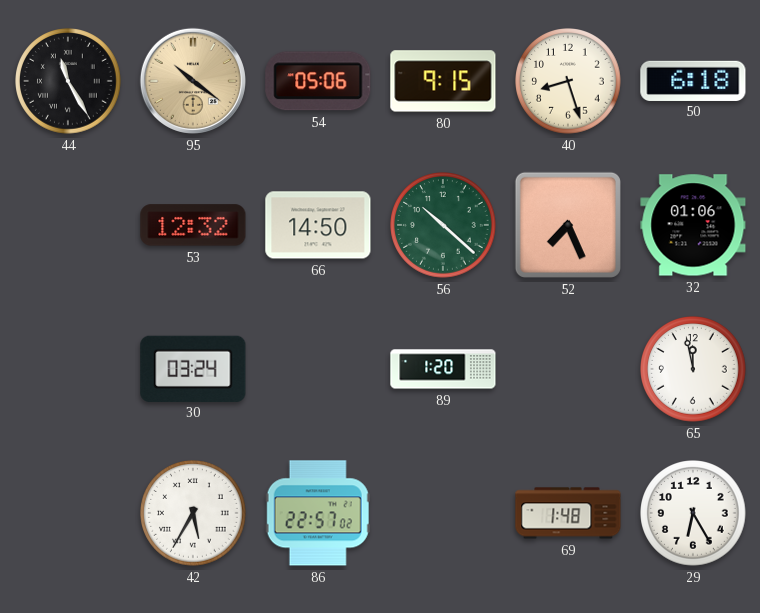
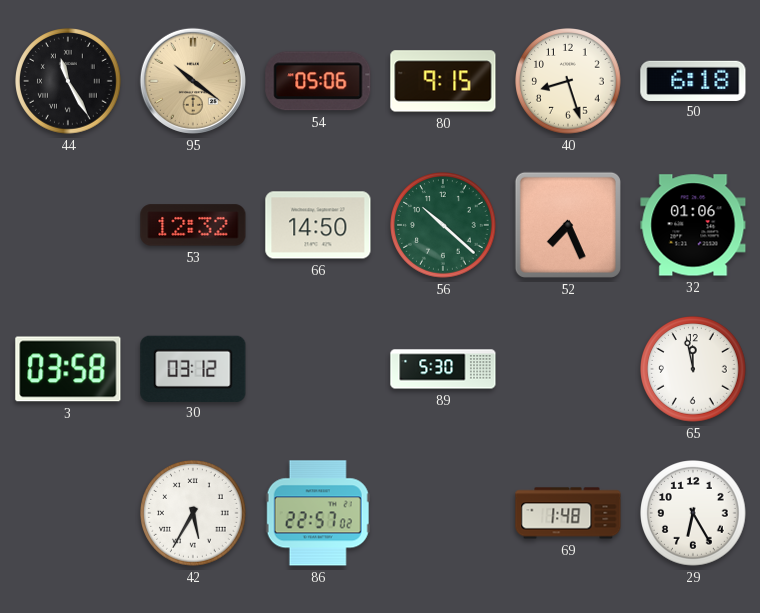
3: none -> 03:58 (68, 369)
30: 03:24 -> 03:12 (193, 368)
89: 1:20 -> 5:30 (443, 369)
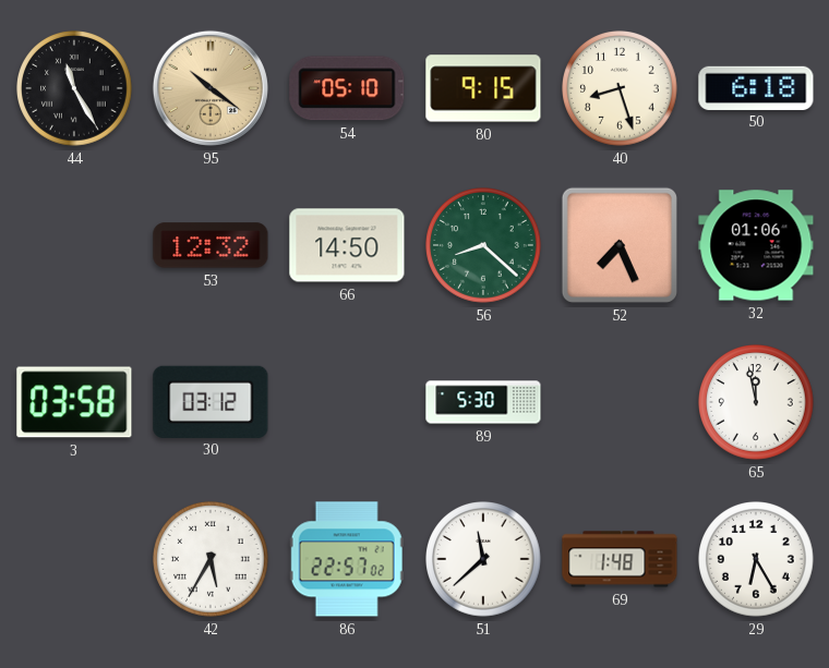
54: 05:06 -> 05:10 (347, 88)
56: 10:22 -> 8:22 (483, 245)
51: none -> 11:38 (483, 559)
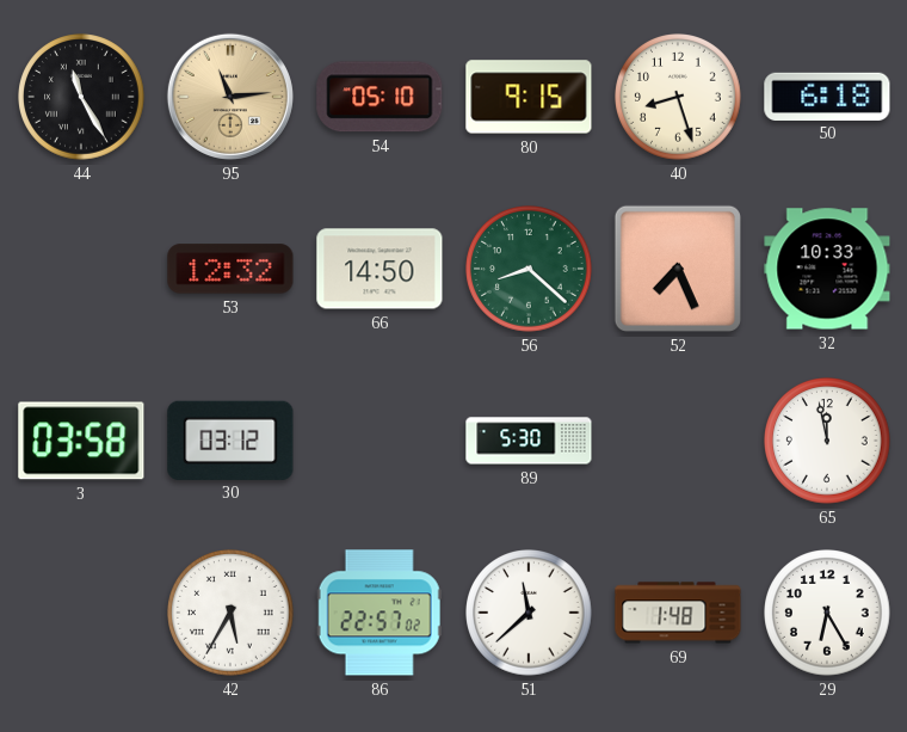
95: 10:21 -> 11:14 (230, 97)
32: 01:06 -> 10:33 (827, 269)
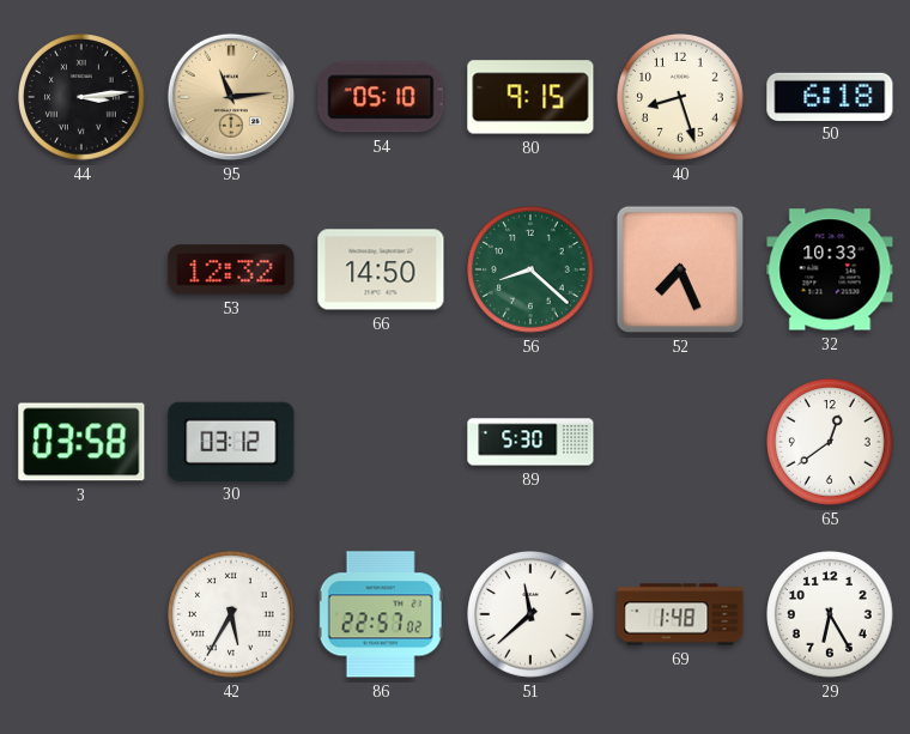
44: 11:25 -> 3:14 (81, 97)
65: 11:58 -> 12:39 (830, 442)
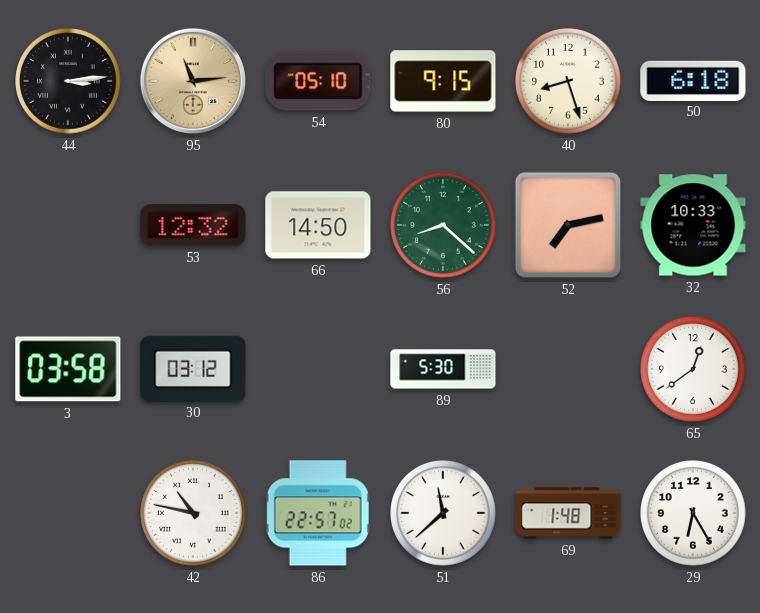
52: 7:26 -> 7:13 (568, 225)
42: 5:35 -> 10:47 (193, 513)
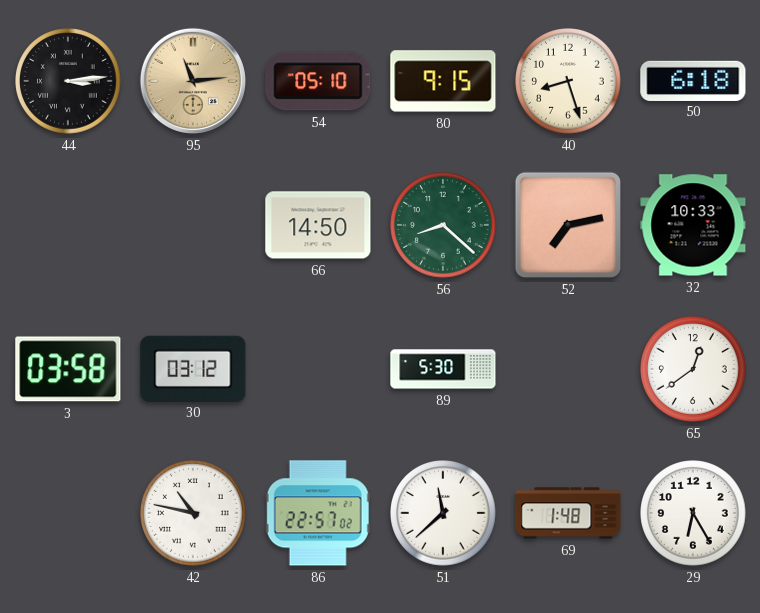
53: 12:32 -> none (193, 225)
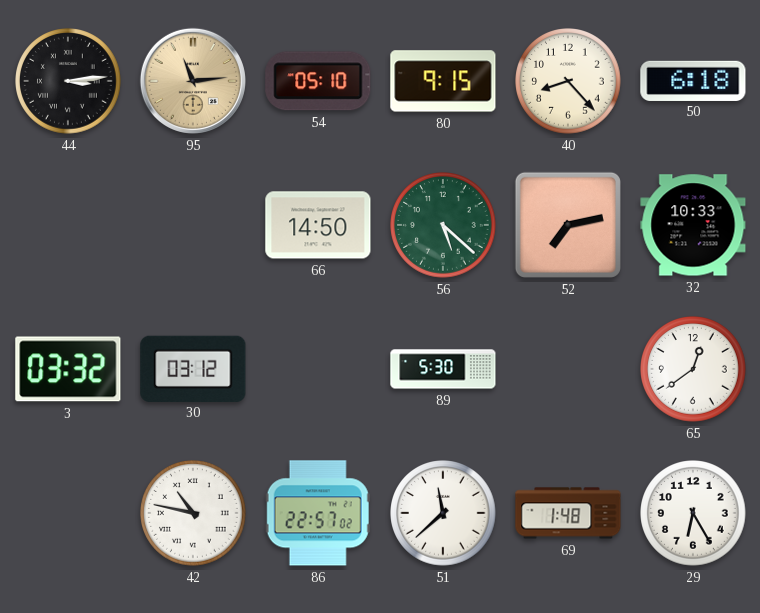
40: 8:27 -> 8:23 (568, 81)
56: 8:22 -> 5:22 (443, 225)
3: 03:58 -> 03:32 (68, 369)
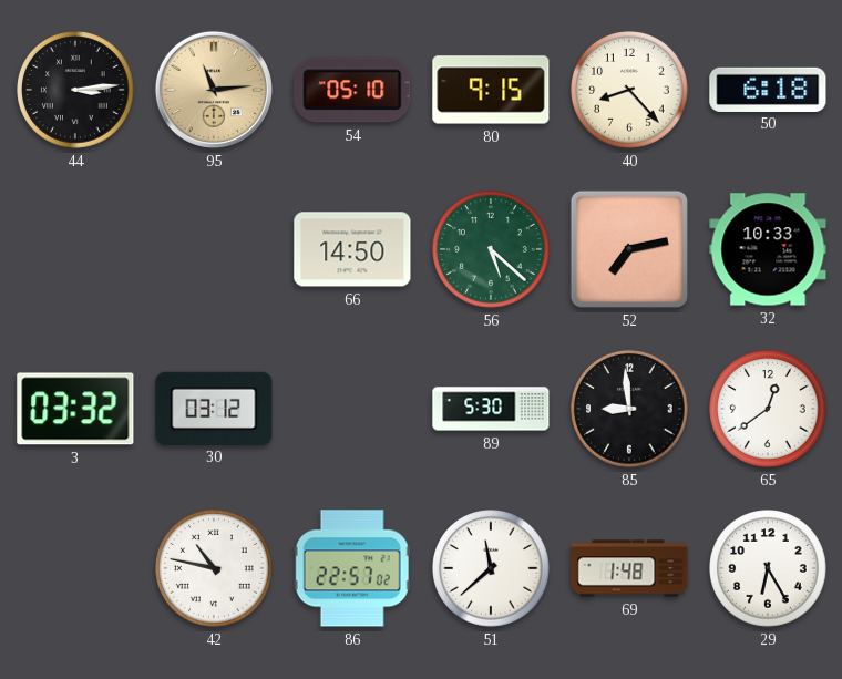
85: none -> 8:59 (629, 409)
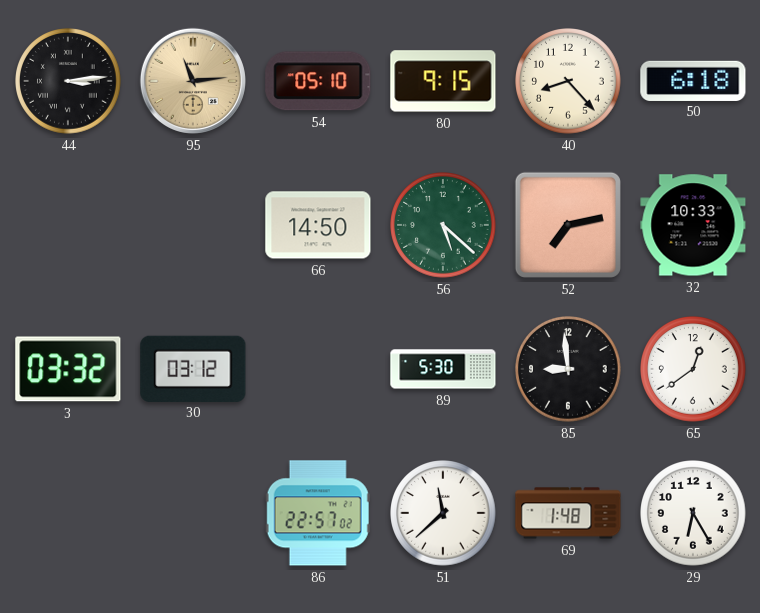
42: 10:47 -> none (214, 568)
